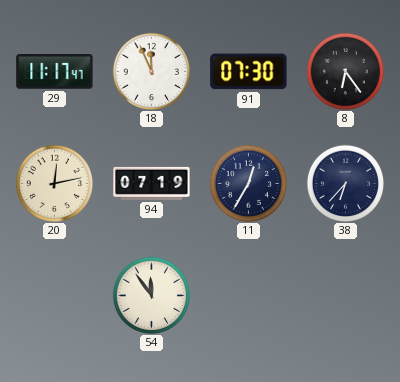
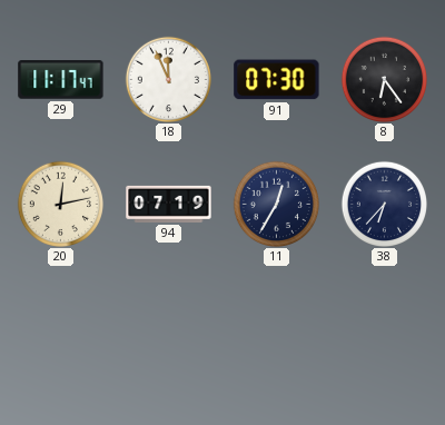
54: 11:54 -> none (151, 295)
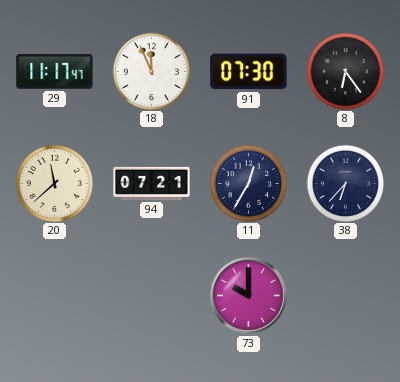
20: 12:13 -> 11:38 (54, 183)
94: 07:19 -> 07:21 (152, 183)
73: none -> 10:00 (248, 295)
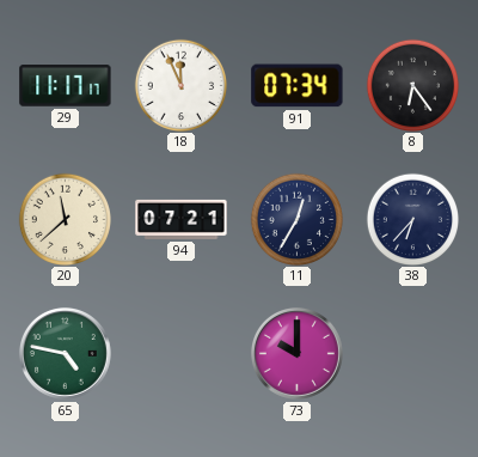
29: 11:17:47 -> 11:17:17 (66, 86)
91: 07:30 -> 07:34 (298, 86)
65: none -> 4:47 (65, 353)
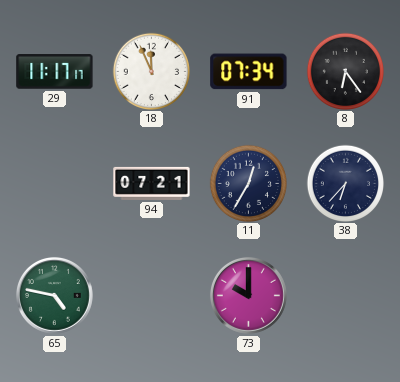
20: 11:38 -> none (65, 219)
